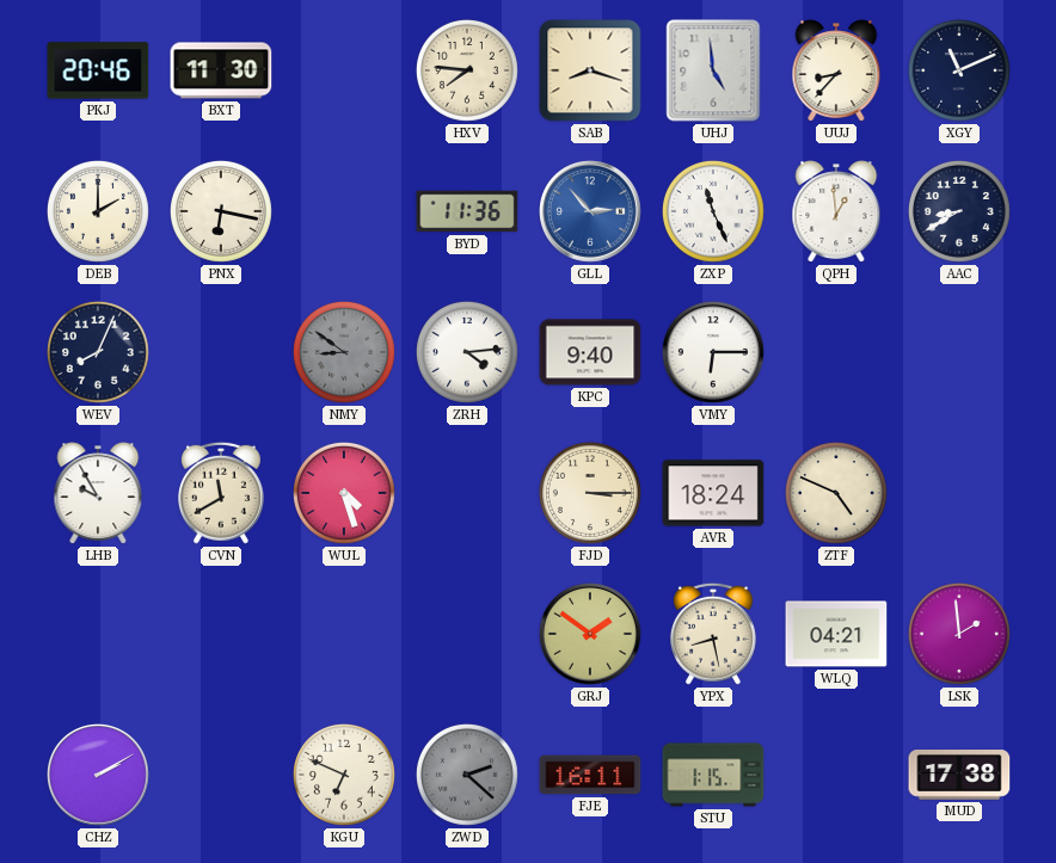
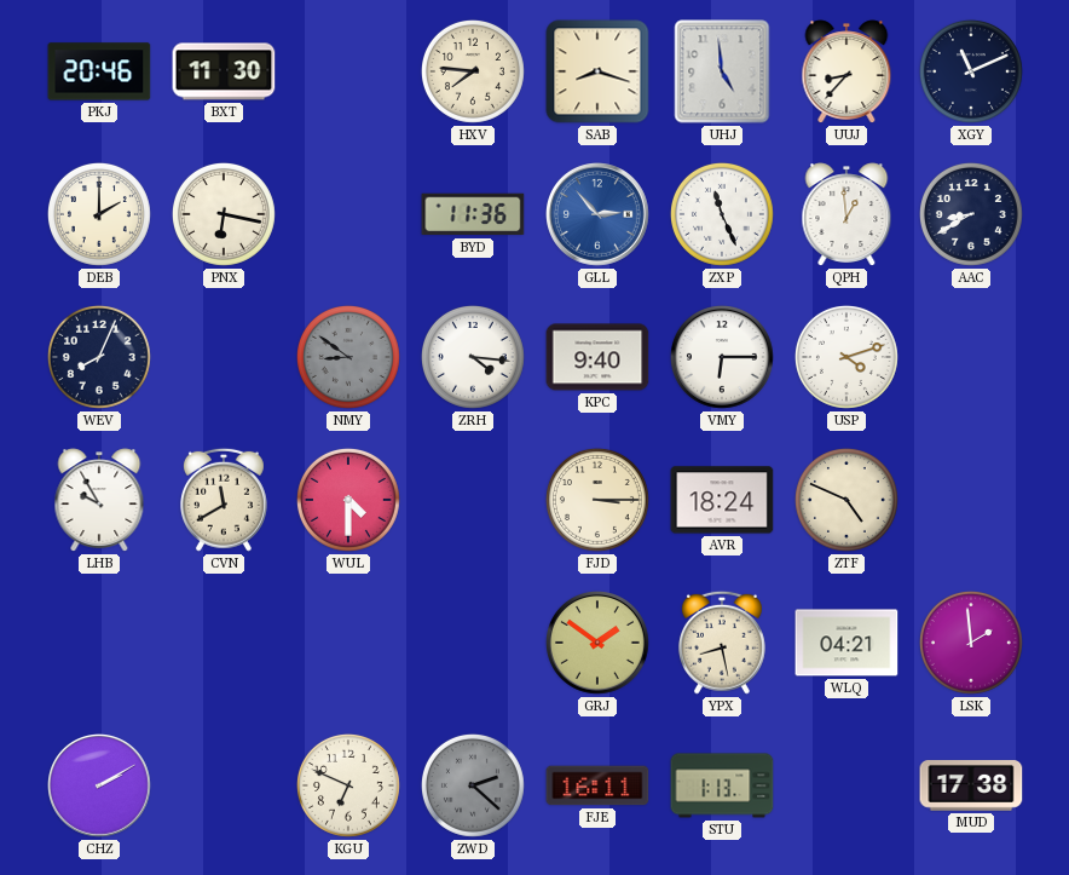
ZRH: 4:14 -> 4:16 (473, 357)
USP: none -> 4:12 (846, 357)
WUL: 4:27 -> 4:30 (348, 500)
STU: 1:15 -> 1:13 (722, 785)
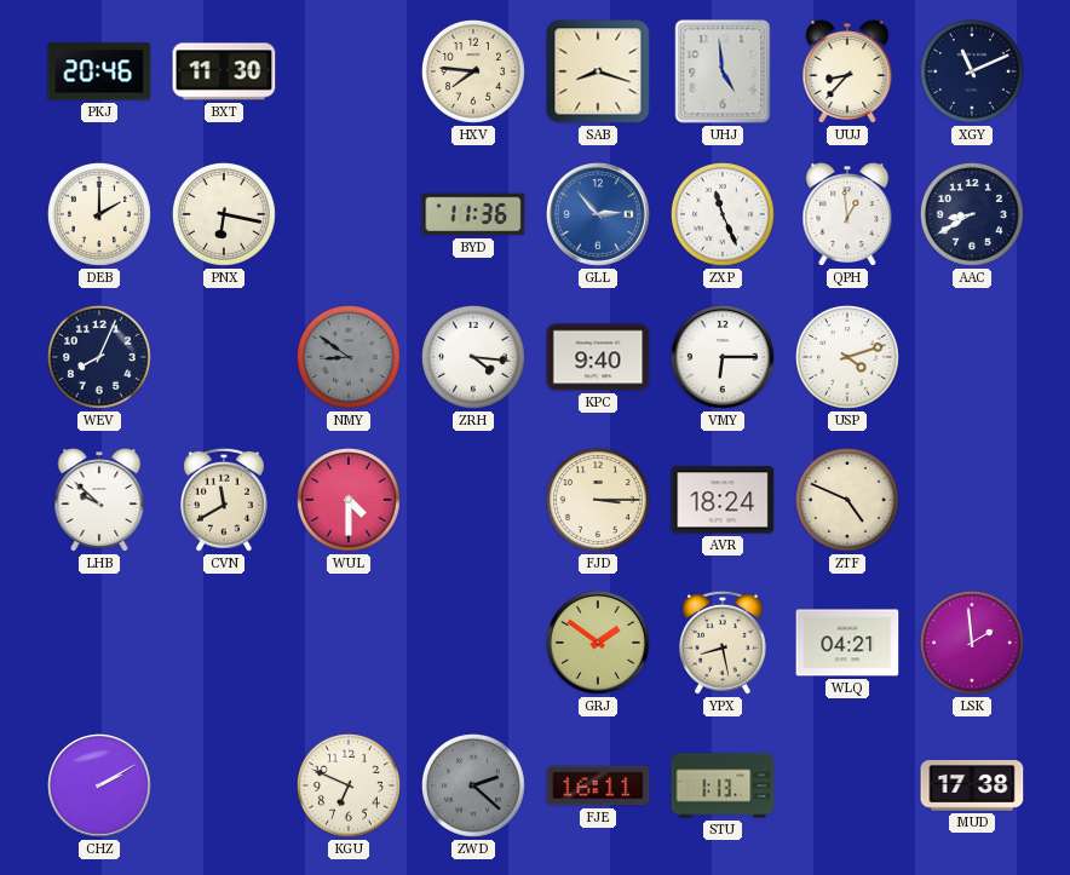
LHB: 9:55 -> 9:52 (99, 500)
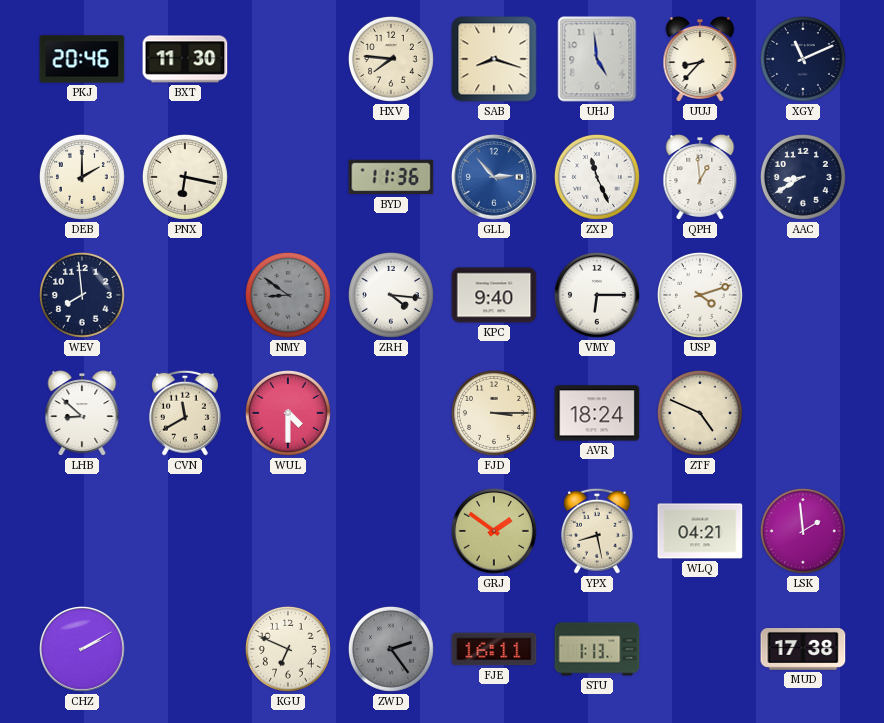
WEV: 8:04 -> 7:59 (82, 295)
LHB: 9:52 -> 8:52 (82, 413)
ZWD: 2:22 -> 2:24 (391, 649)
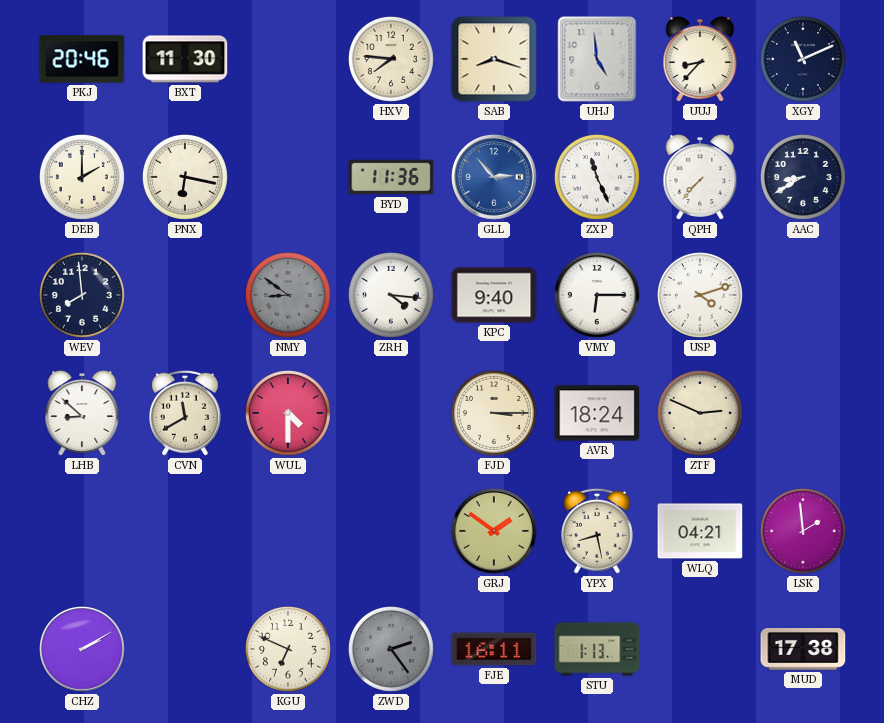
QPH: 12:59 -> 7:37 (700, 177)
ZTF: 4:49 -> 2:49 (700, 413)
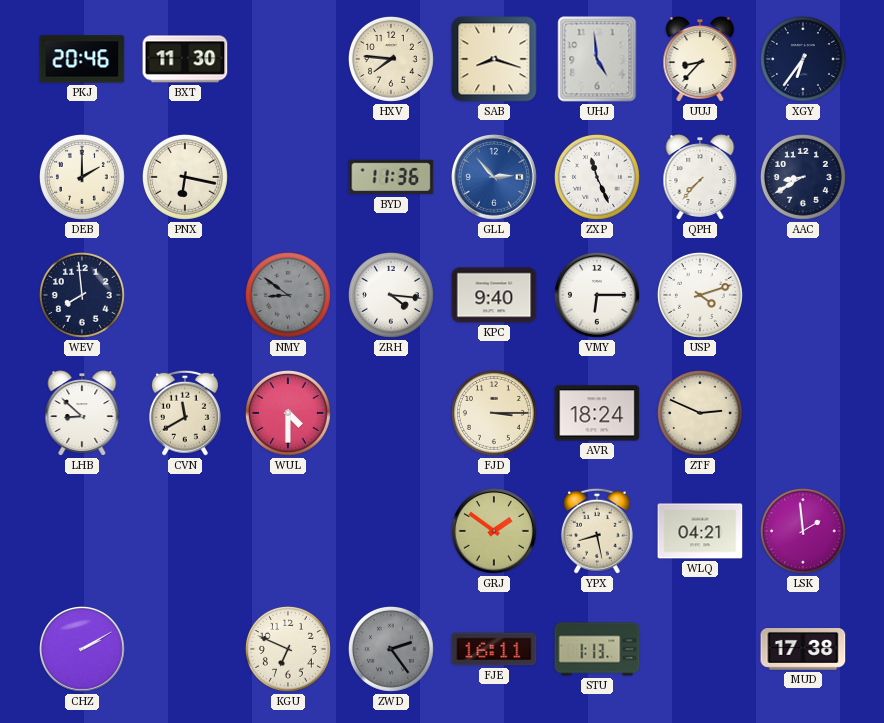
XGY: 11:11 -> 6:36 (803, 59)
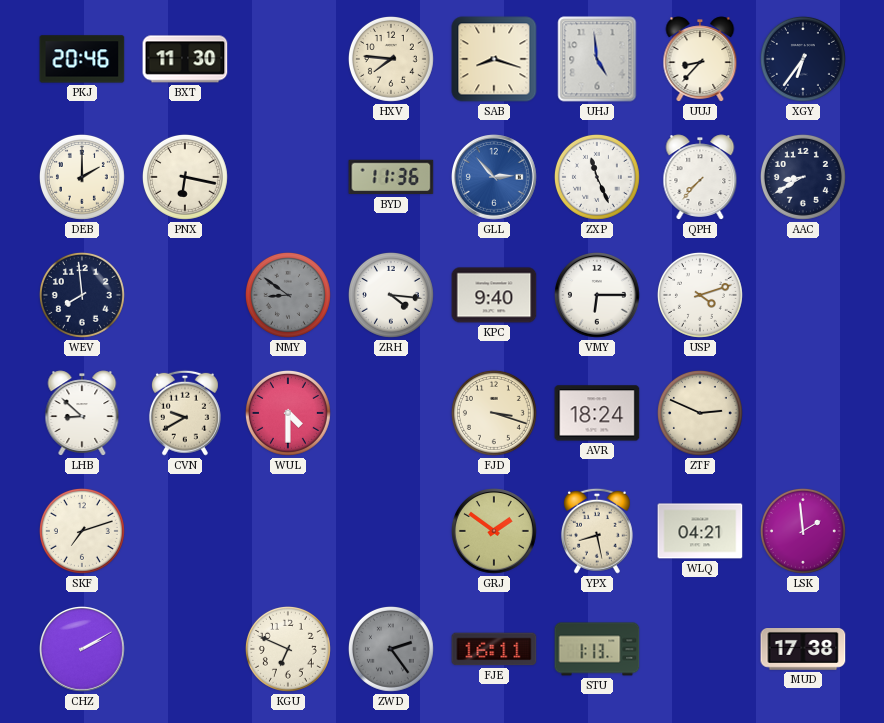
CVN: 11:40 -> 9:40 (185, 413)
FJD: 3:15 -> 3:18 (494, 413)
SKF: none -> 7:12 (82, 531)
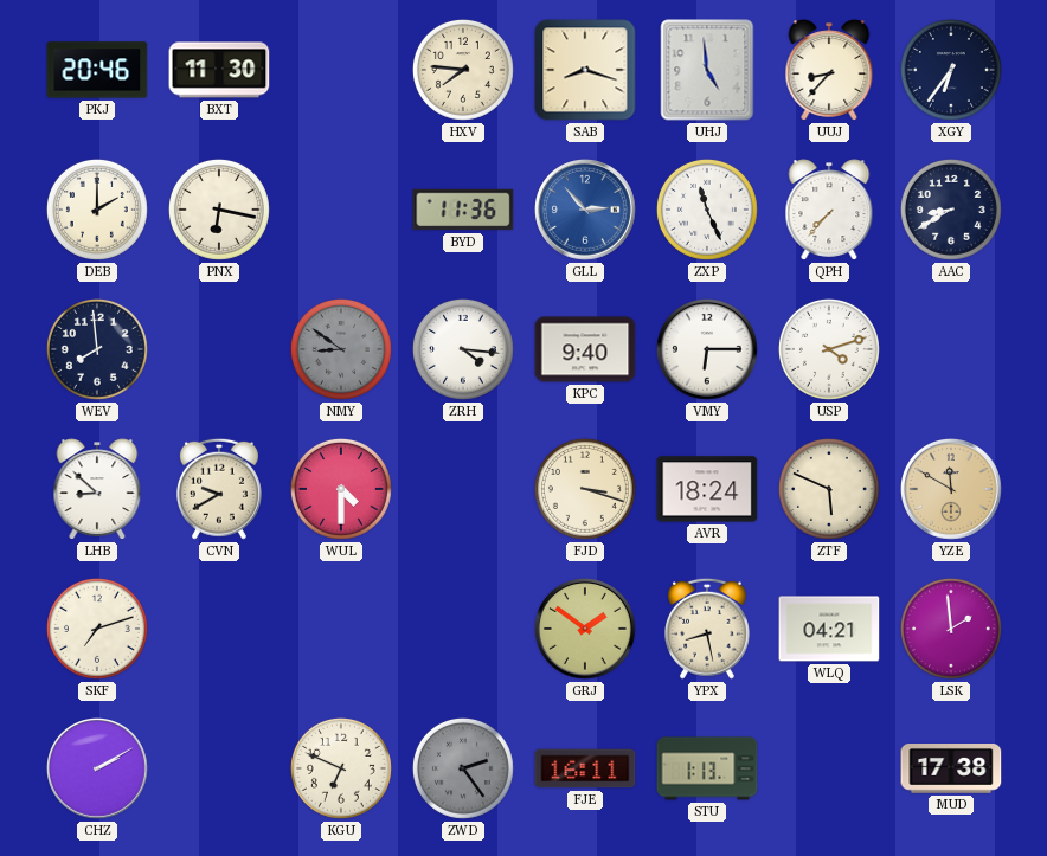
ZTF: 2:49 -> 5:49 (829, 489)
YZE: none -> 11:50 (952, 490)
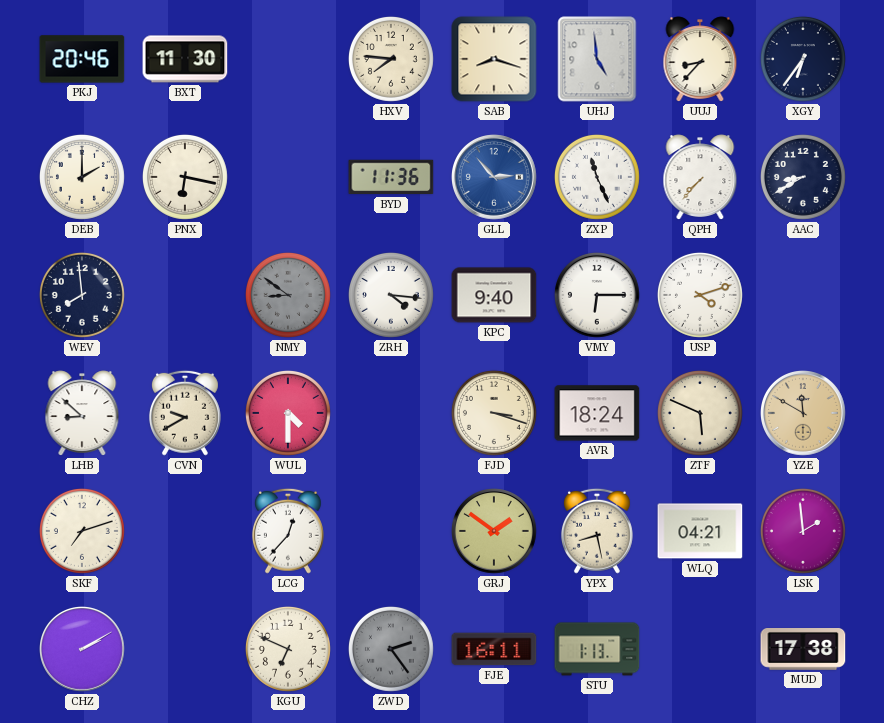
LCG: none -> 12:37 (288, 531)
